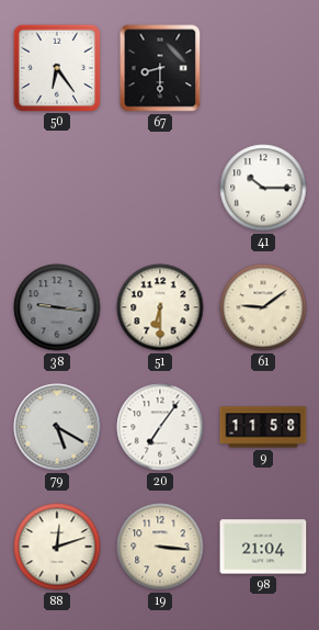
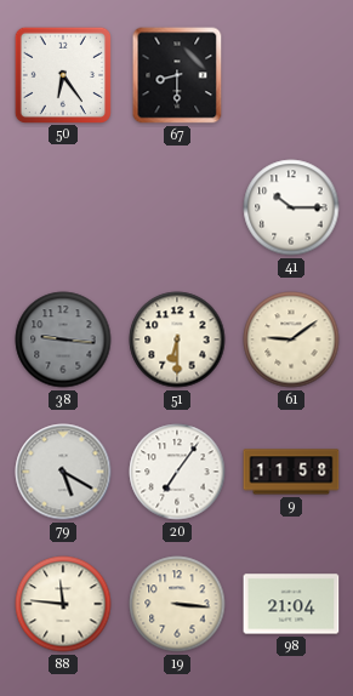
88: 12:12 -> 11:46 (63, 604)
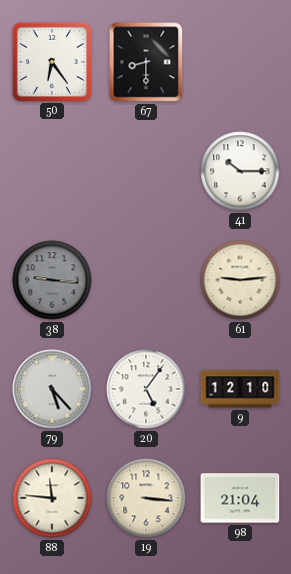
51: 6:30 -> none (177, 340)
61: 9:09 -> 9:14 (240, 280)
79: 5:20 -> 5:23 (52, 389)
20: 7:06 -> 5:06 (146, 389)
9: 11:58 -> 12:10 (240, 389)
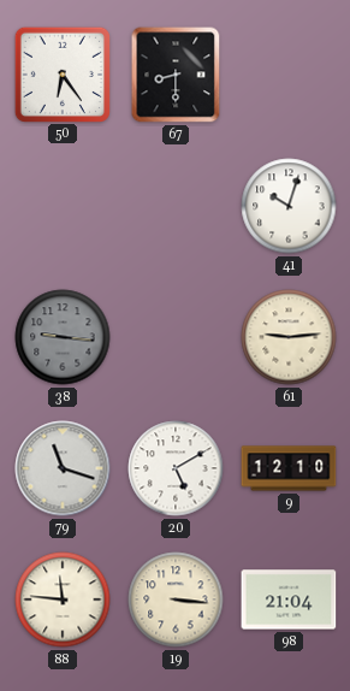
41: 10:15 -> 10:03 (289, 206)
79: 5:23 -> 11:18 (63, 468)
20: 5:06 -> 5:10 (176, 468)
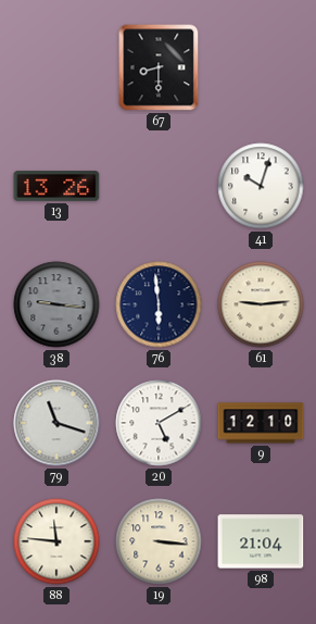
50: 6:24 -> none (61, 73)
13: none -> 13:26 (56, 186)
76: none -> 5:59 (159, 304)
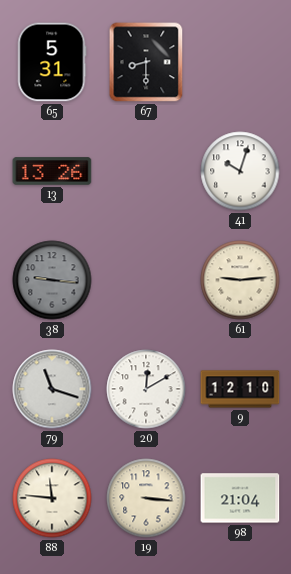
65: none -> 5:31 (52, 62)
76: 5:59 -> none (159, 304)
20: 5:10 -> 12:10 (146, 389)
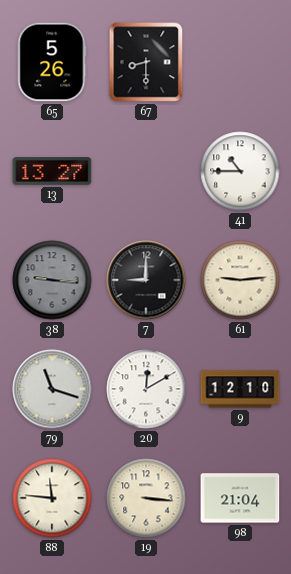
65: 5:31 -> 5:26 (52, 62)
13: 13:26 -> 13:27 (52, 171)
41: 10:03 -> 10:45 (240, 171)
7: none -> 9:00 (146, 280)
